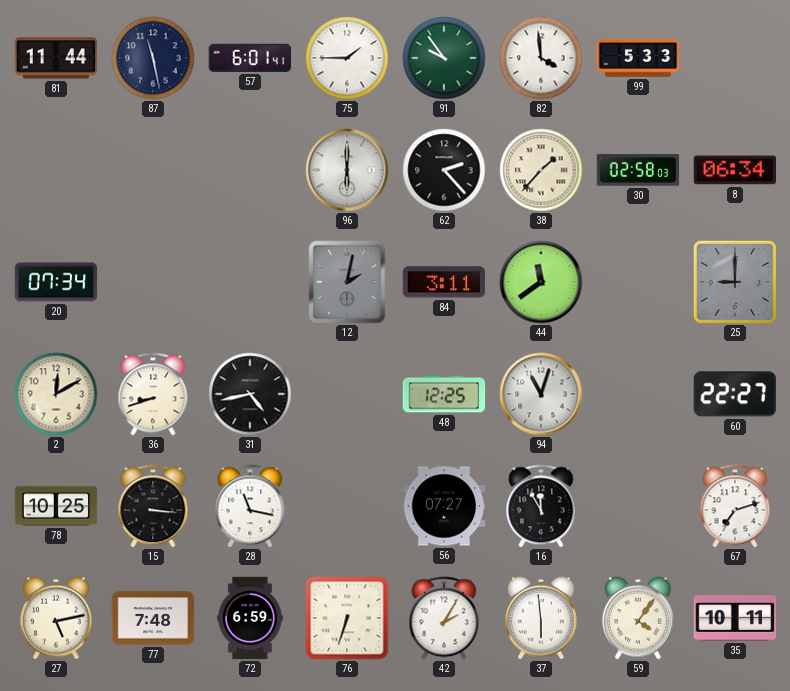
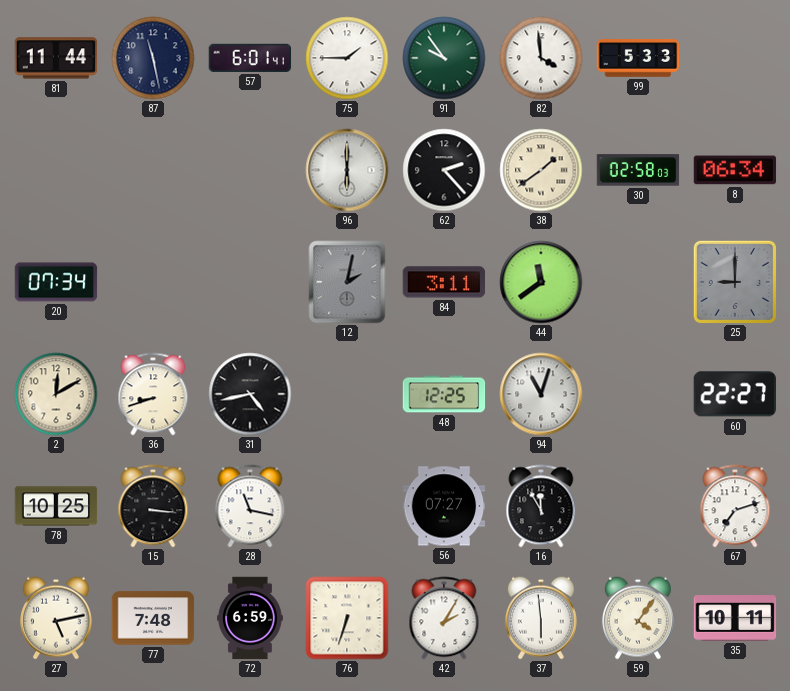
38: 1:37 -> 1:39 (541, 170)
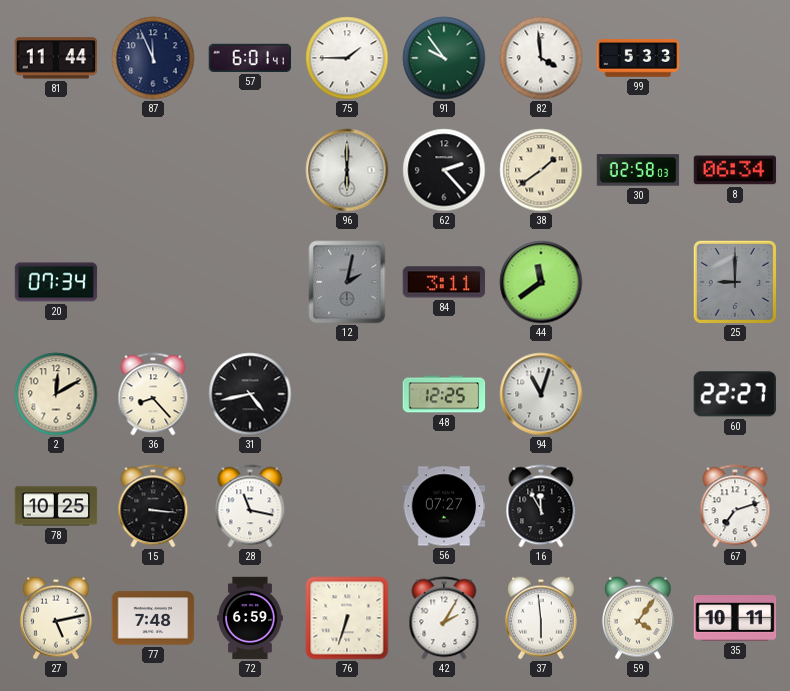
87: 11:28 -> 11:56 (153, 58)
36: 8:42 -> 8:23 (153, 394)
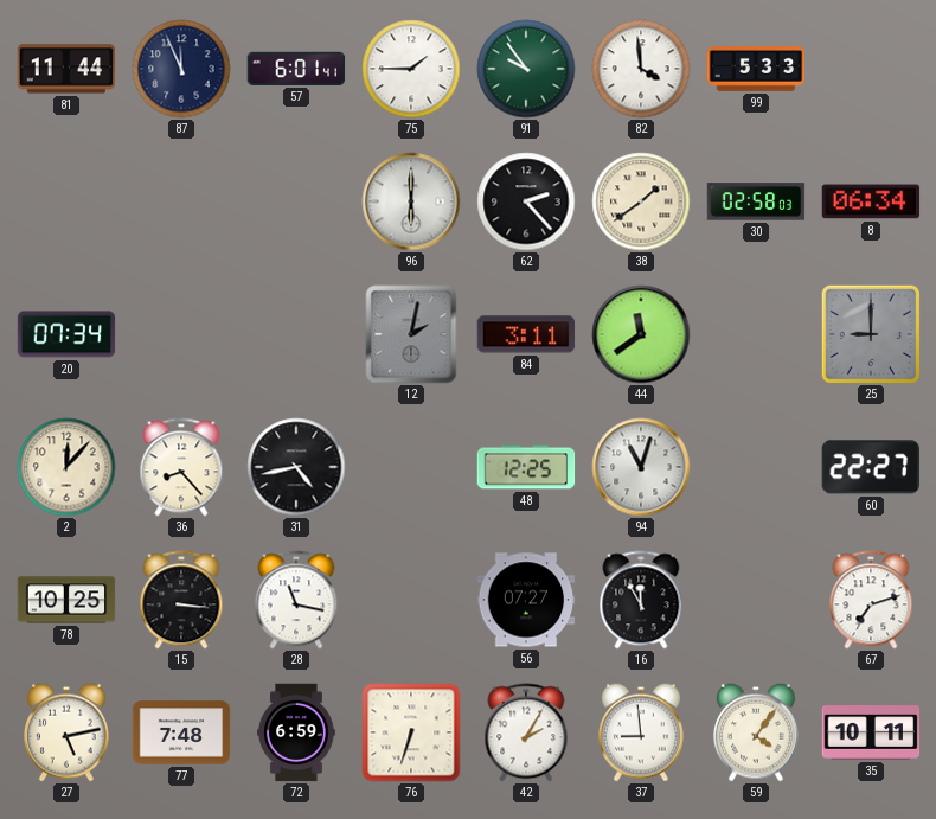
2: 12:10 -> 12:07 (66, 467)
37: 5:59 -> 8:59 (641, 732)
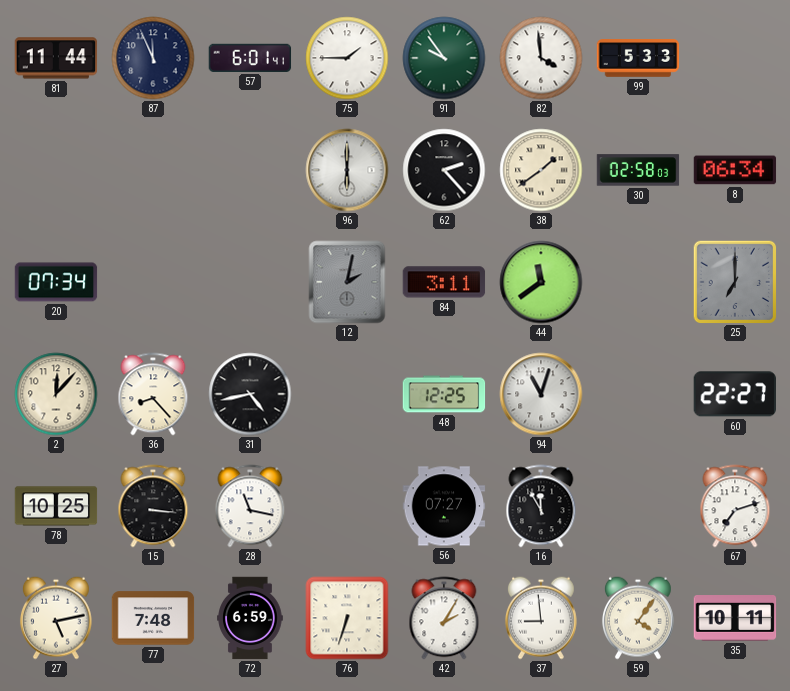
25: 9:00 -> 7:00 (734, 281)
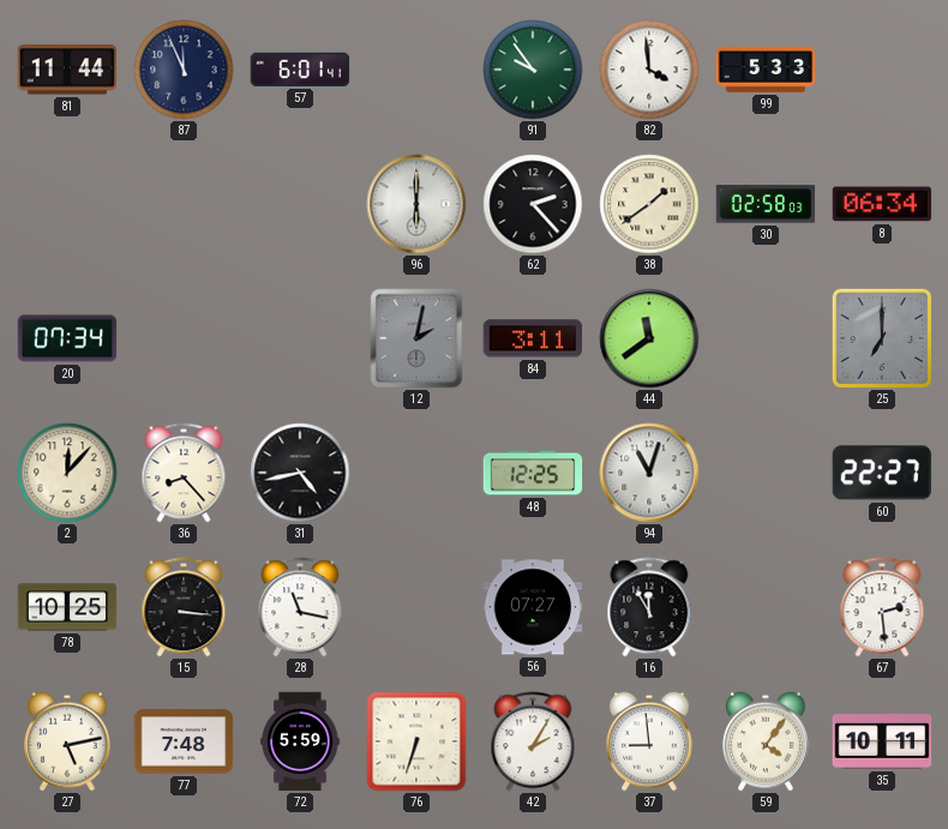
75: 1:45 -> none (347, 58)
67: 7:12 -> 2:29 (882, 607)
72: 6:59 -> 5:59 (300, 741)
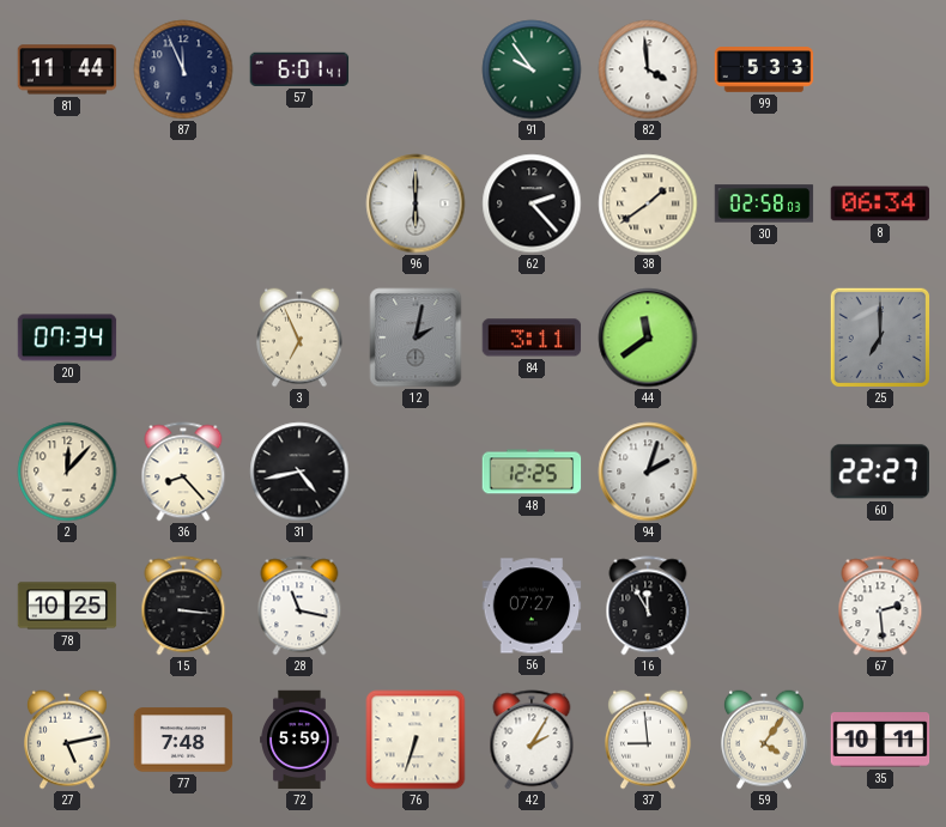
3: none -> 6:56 (299, 338)
94: 11:03 -> 2:03 (648, 472)
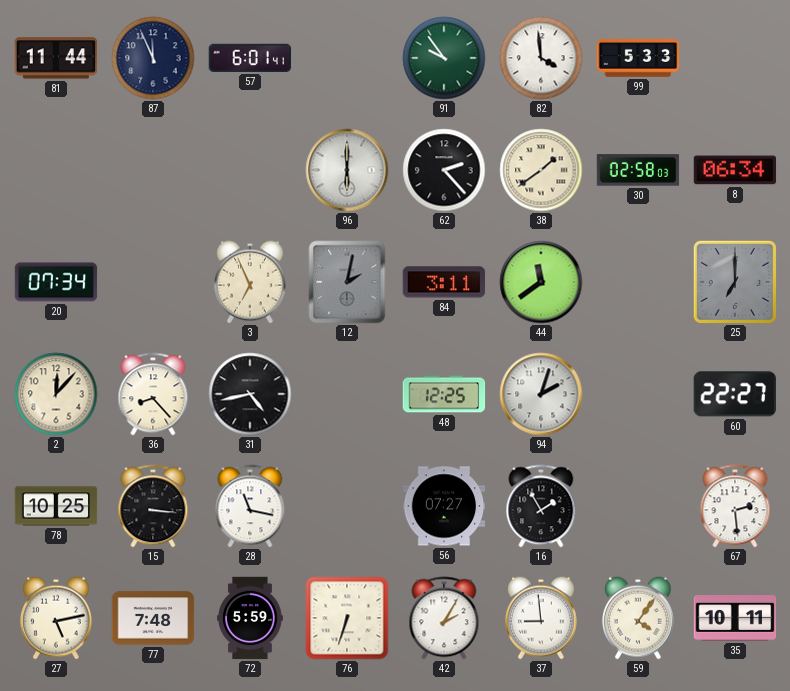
16: 11:55 -> 1:55 (541, 506)
